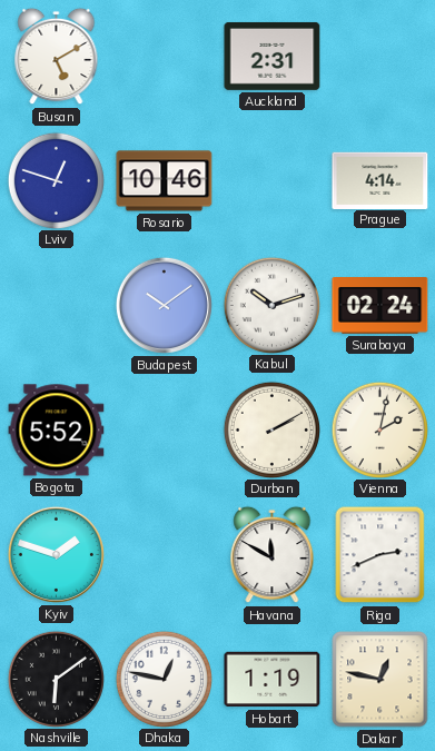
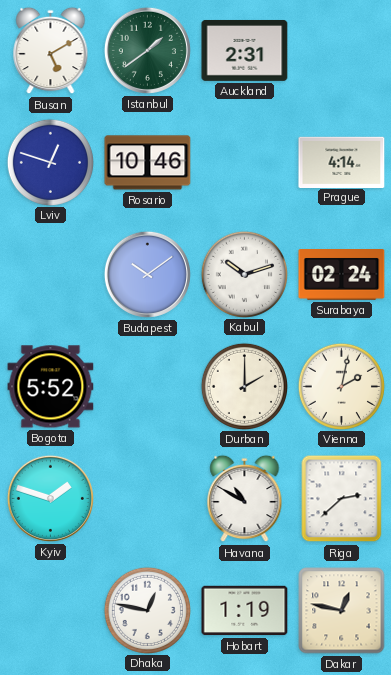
Istanbul: none -> 1:39 (147, 50)
Durban: 2:10 -> 2:00 (244, 386)
Havana: 11:50 -> 10:50 (245, 499)
Riga: 2:41 -> 2:38 (342, 499)
Nashville: 6:09 -> none (56, 679)
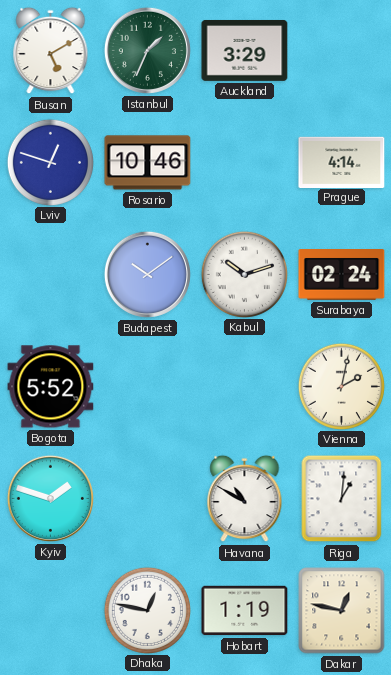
Istanbul: 1:39 -> 1:34 (147, 50)
Auckland: 2:31 -> 3:29 (245, 50)
Durban: 2:00 -> none (244, 386)
Riga: 2:38 -> 1:01 (342, 499)
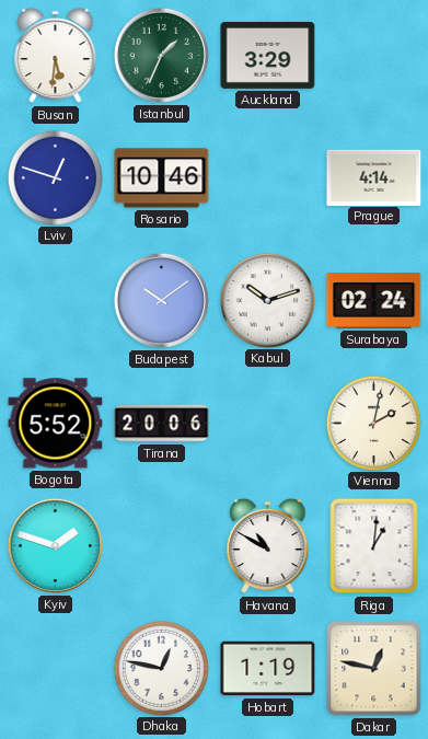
Busan: 5:10 -> 5:31 (56, 56)
Tirana: none -> 20:06 (162, 424)
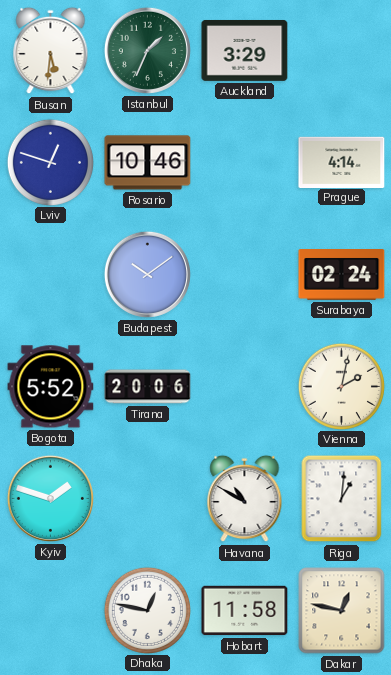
Kabul: 10:12 -> none (267, 300)
Hobart: 1:19 -> 11:58 (245, 611)
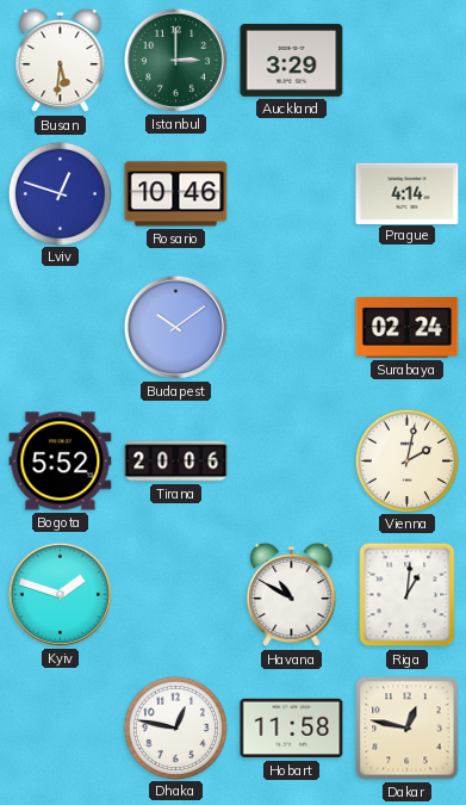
Istanbul: 1:34 -> 3:00 (175, 60)
